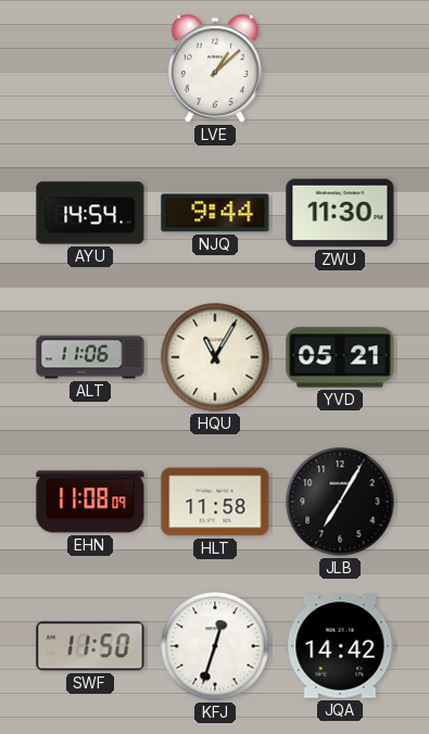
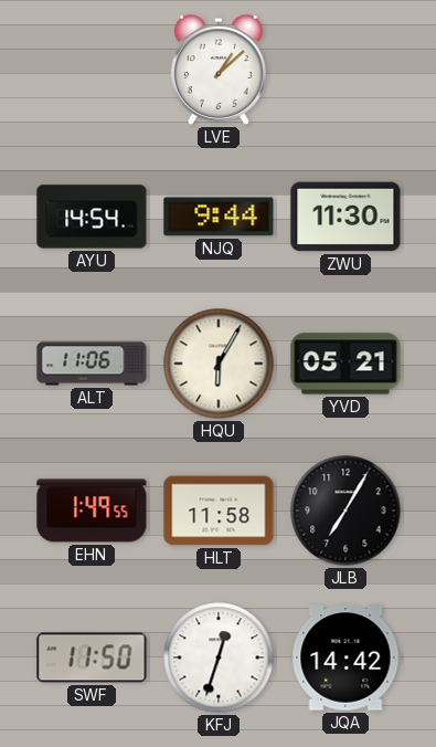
HQU: 11:05 -> 6:05 (219, 364)
EHN: 11:08 -> 1:49 (92, 511)
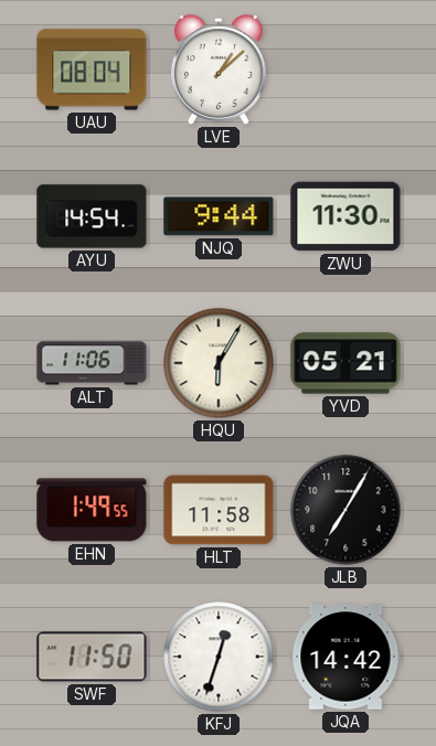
UAU: none -> 08:04 (92, 70)
